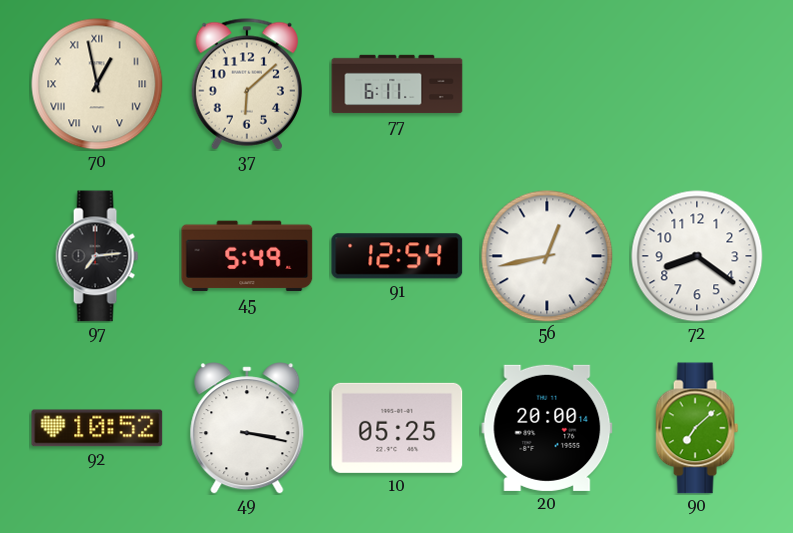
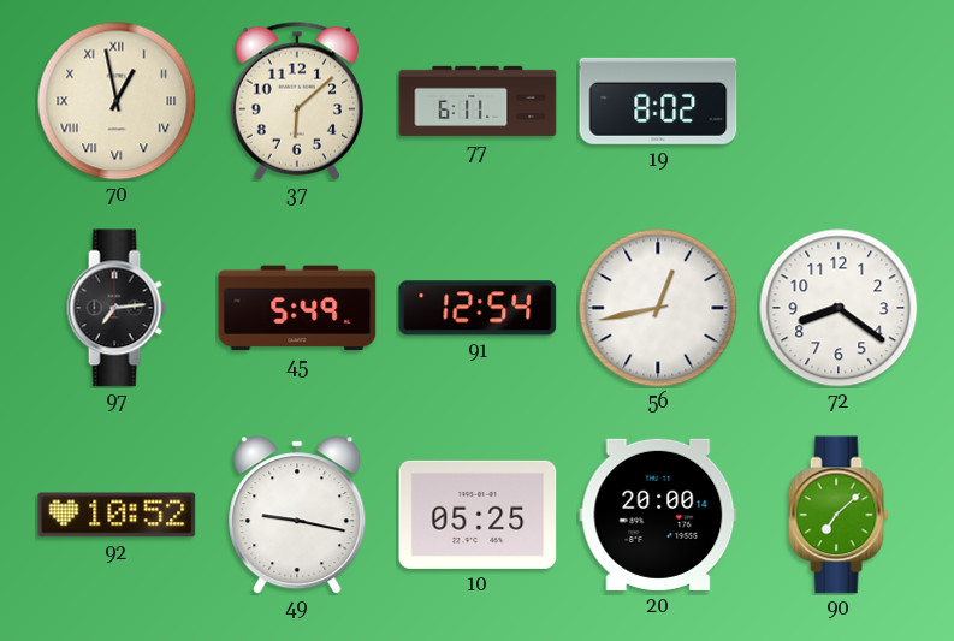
19: none -> 8:02 (658, 101)
49: 3:17 -> 9:17 (297, 515)
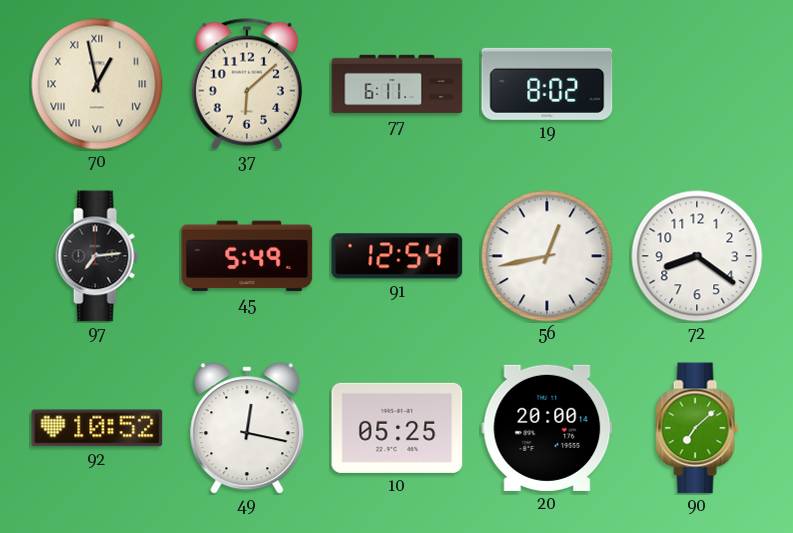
49: 9:17 -> 12:17 (247, 428)
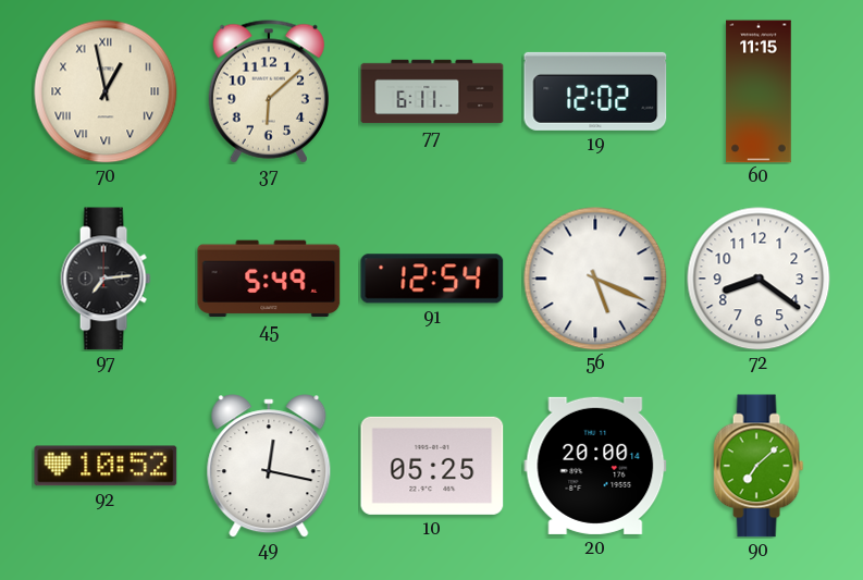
19: 8:02 -> 12:02 (595, 91)
60: none -> 11:15 (759, 91)
56: 12:43 -> 5:19 (595, 279)
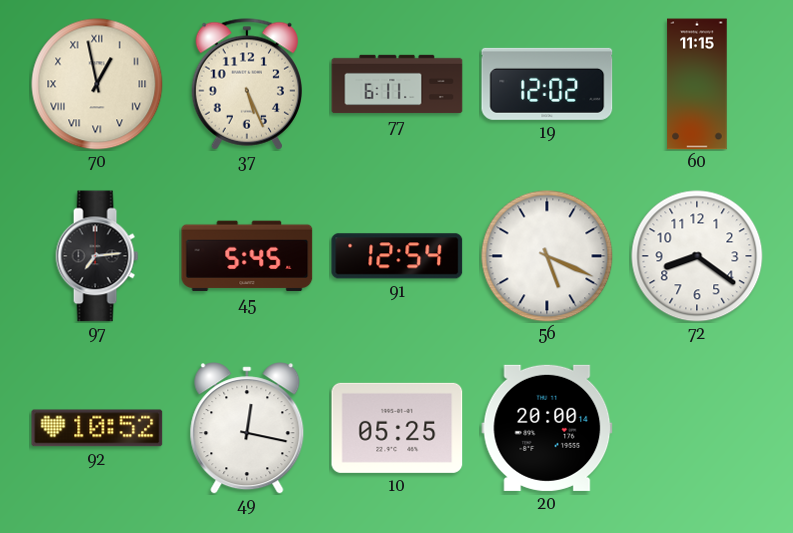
37: 6:08 -> 5:26 (246, 84)
45: 5:49 -> 5:45 (247, 256)
90: 7:08 -> none (759, 466)
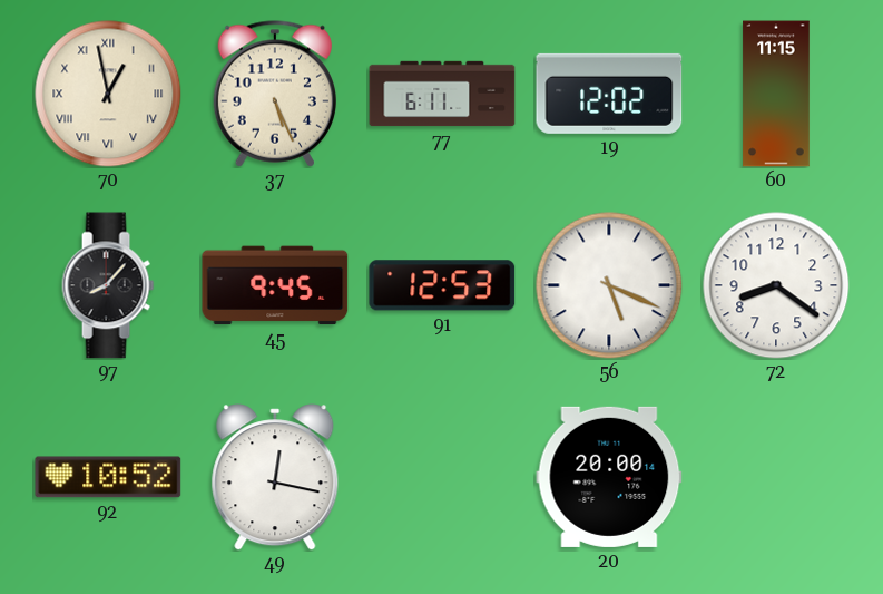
97: 7:14 -> 8:07 (108, 285)
45: 5:45 -> 9:45 (275, 285)
91: 12:54 -> 12:53 (442, 285)
10: 05:25 -> none (397, 428)
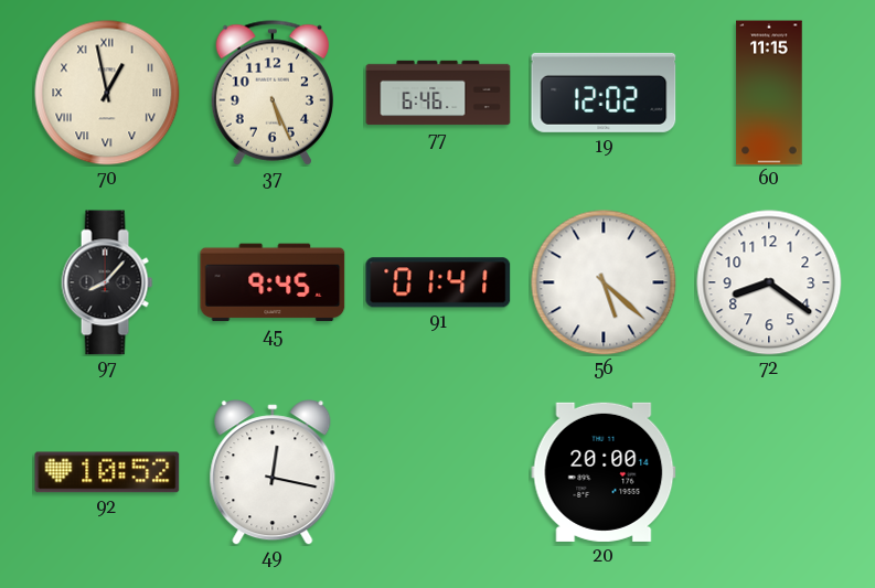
77: 6:11 -> 6:46 (438, 93)
91: 12:53 -> 01:41 (438, 282)
56: 5:19 -> 5:22 (604, 282)
